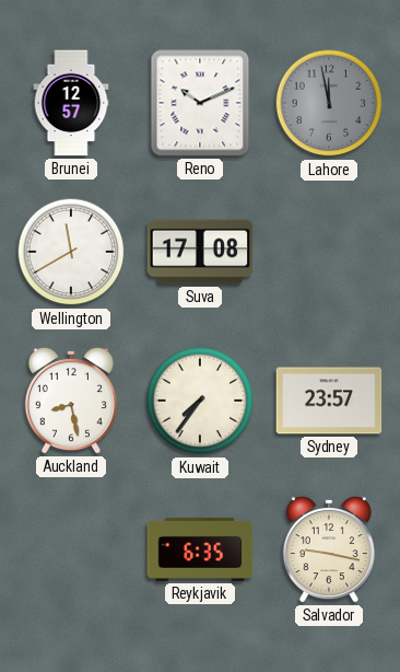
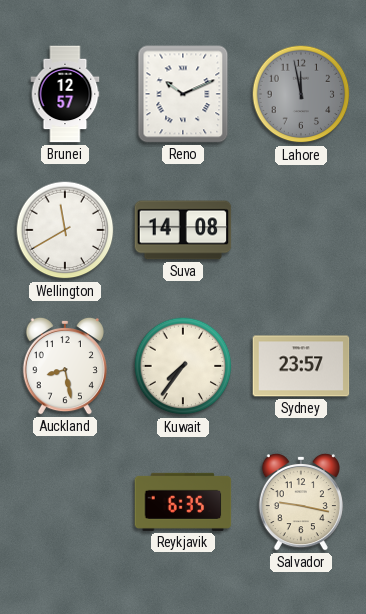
Suva: 17:08 -> 14:08 (183, 230)
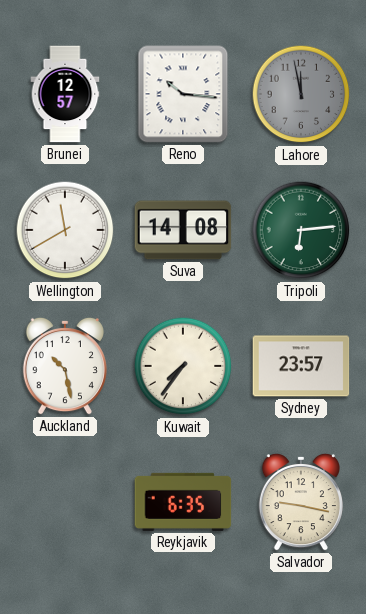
Reno: 10:11 -> 10:16 (183, 94)
Tripoli: none -> 6:14 (301, 230)
Auckland: 8:28 -> 10:28 (65, 366)
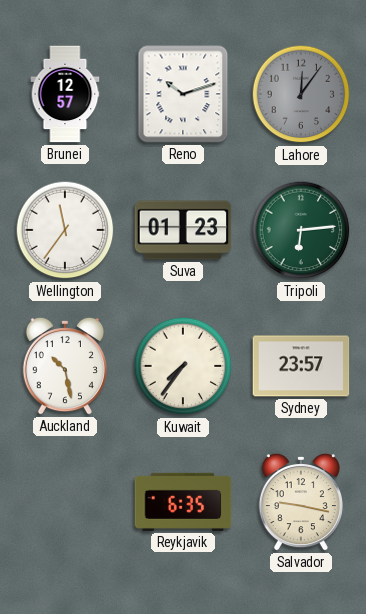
Reno: 10:16 -> 10:12 (183, 94)
Lahore: 11:58 -> 12:06 (301, 94)
Wellington: 11:40 -> 11:36 (65, 230)
Suva: 14:08 -> 01:23 (183, 230)
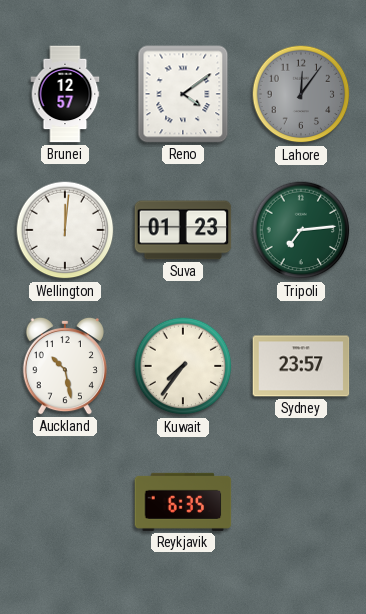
Reno: 10:12 -> 4:09 (183, 94)
Wellington: 11:36 -> 12:01 (65, 230)
Tripoli: 6:14 -> 7:14 (301, 230)
Salvador: 9:17 -> none (301, 502)
